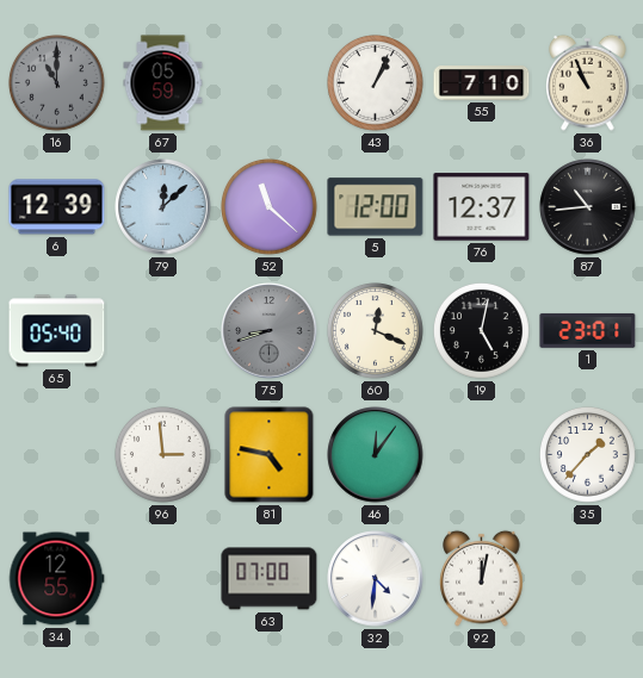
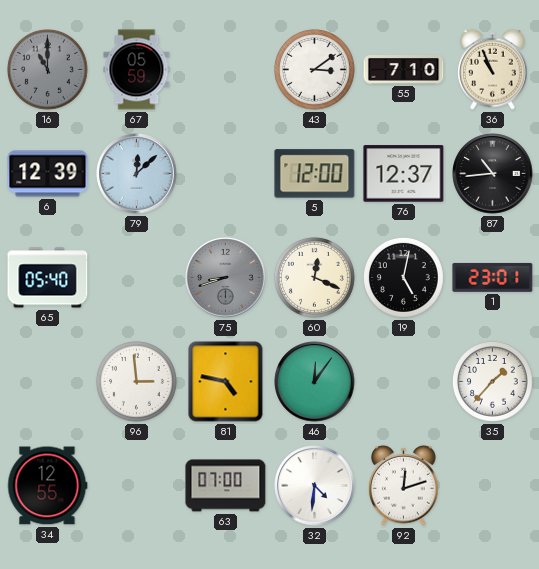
43: 1:04 -> 3:09 (315, 70)
52: 11:22 -> none (270, 207)
92: 12:02 -> 12:12 (404, 485)
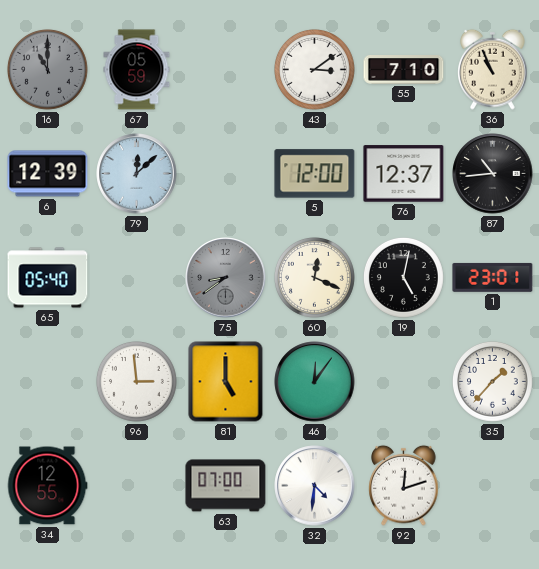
75: 8:42 -> 8:39 (226, 278)
81: 4:47 -> 5:00 (226, 382)
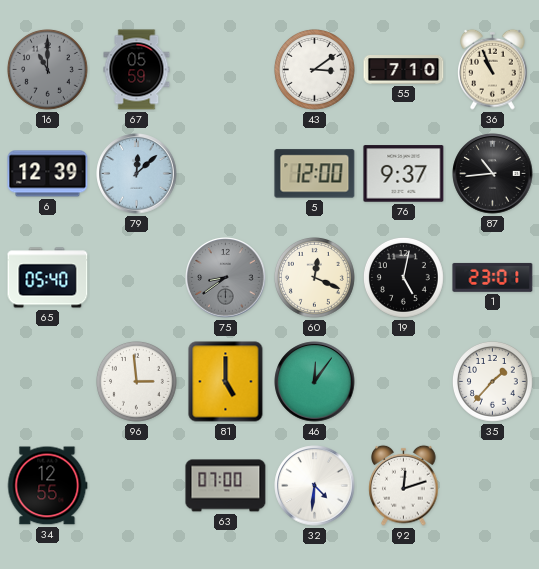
76: 12:37 -> 9:37 (404, 174)
